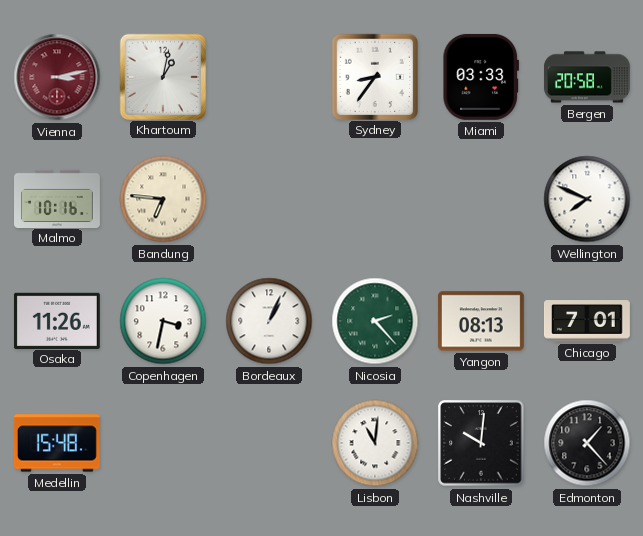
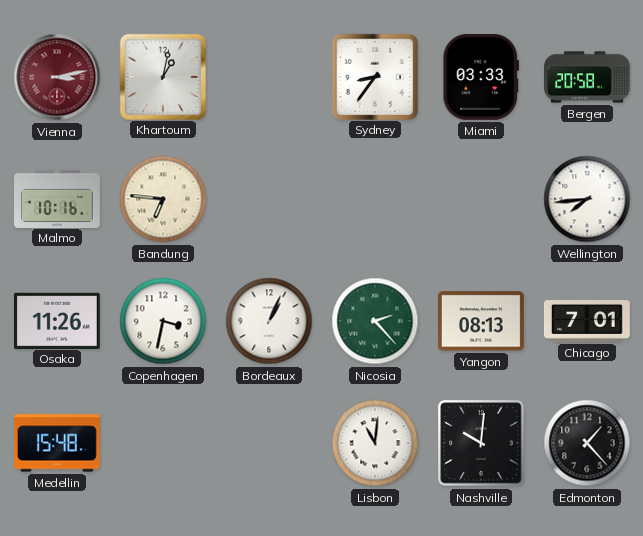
Wellington: 7:49 -> 7:44 (587, 199)
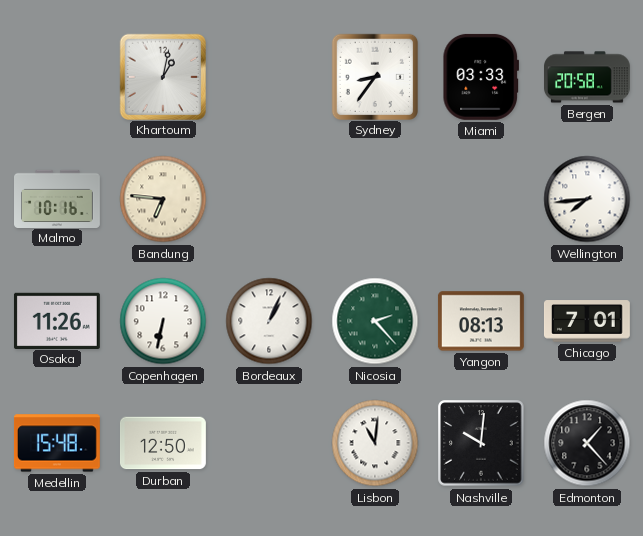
Vienna: 3:13 -> none (57, 77)
Copenhagen: 3:32 -> 6:32 (163, 321)
Durban: none -> 12:50 (163, 443)
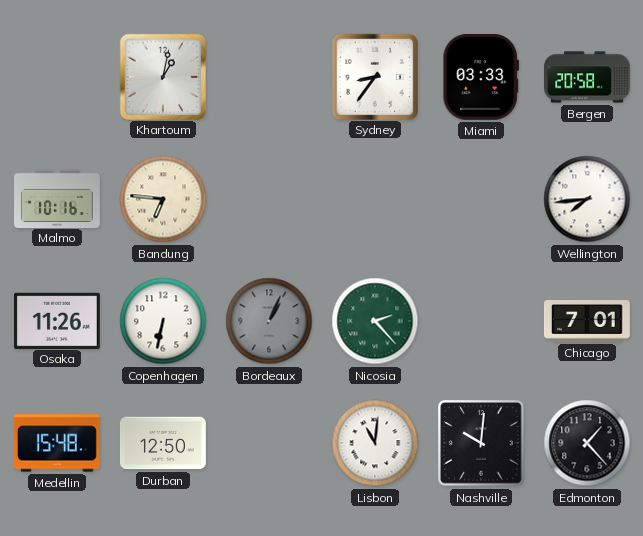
Bordeaux dial: white -> grey (269, 321)
Yangon: 08:13 -> none (481, 321)
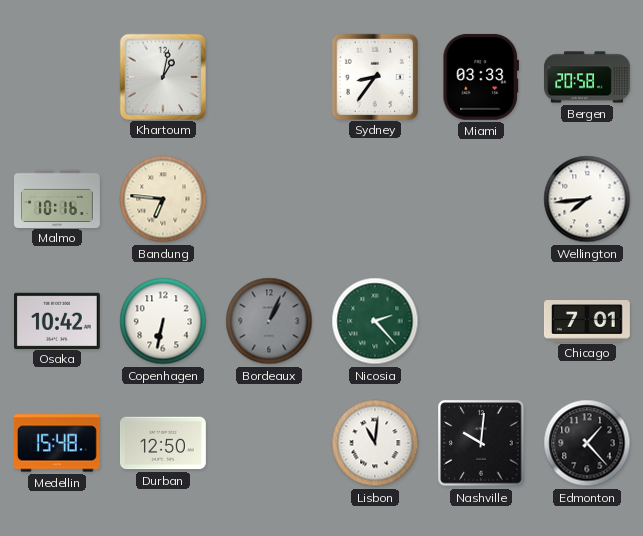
Osaka: 11:26 -> 10:42 (57, 320)
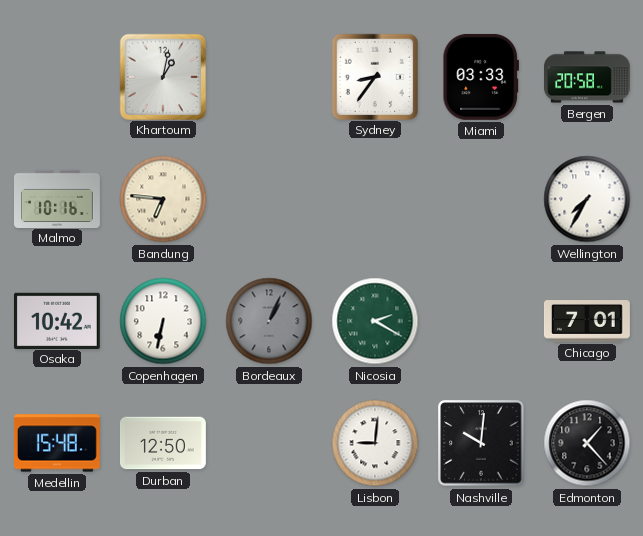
Wellington: 7:44 -> 7:35 (587, 199)
Nicosia: 2:23 -> 2:20 (375, 321)
Lisbon: 11:01 -> 9:01 (375, 443)
